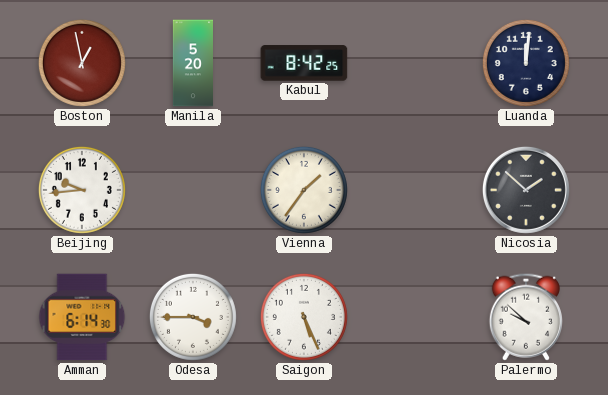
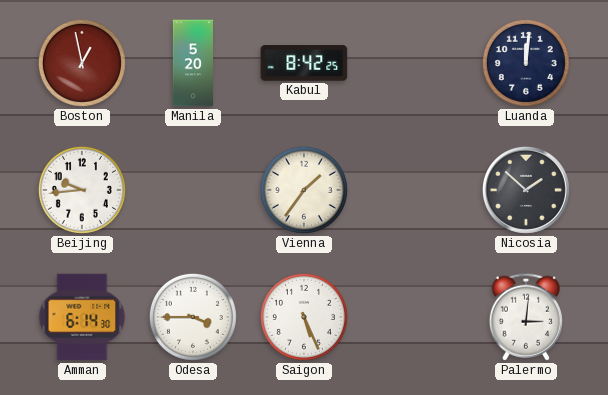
Palermo: 9:52 -> 3:01 (526, 317)
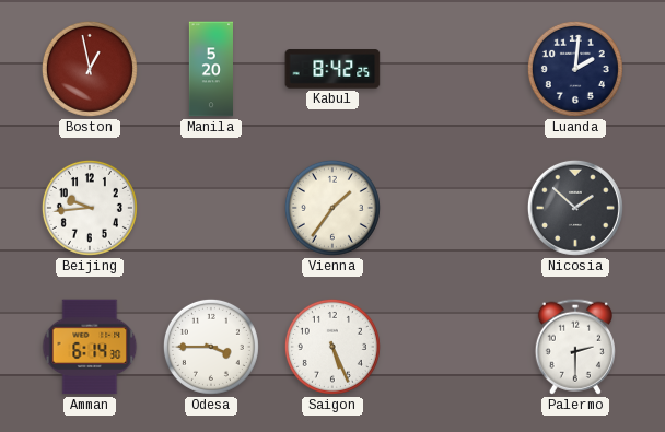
Luanda: 12:01 -> 2:01 (575, 69)
Palermo: 3:01 -> 2:30 (575, 347)
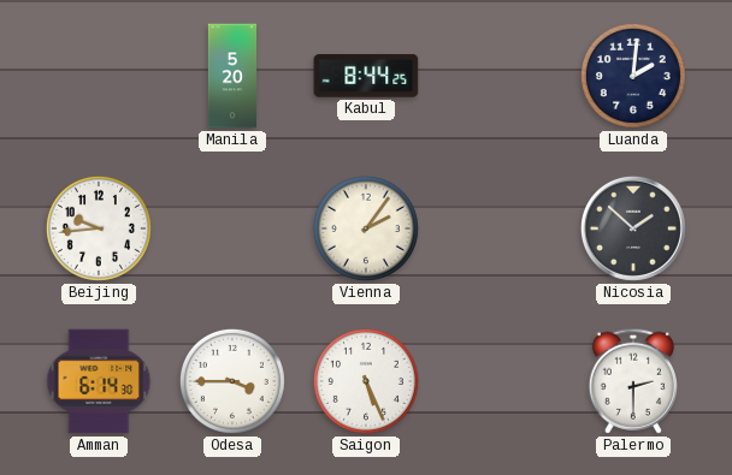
Boston: 12:58 -> none (90, 69)
Kabul: 8:42 -> 8:44 (366, 76)
Vienna: 1:36 -> 2:06 (366, 228)
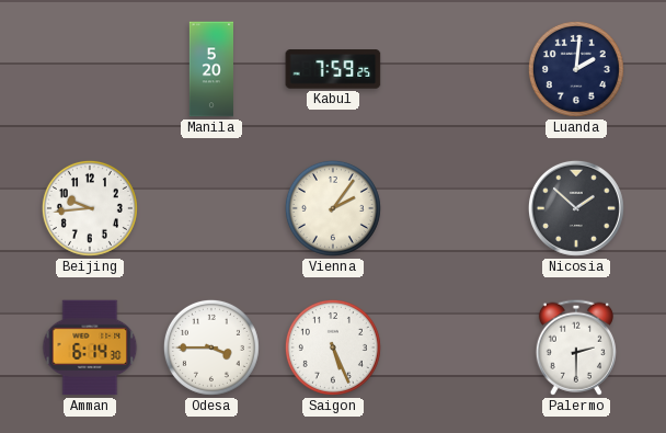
Kabul: 8:44 -> 7:59 (333, 69)
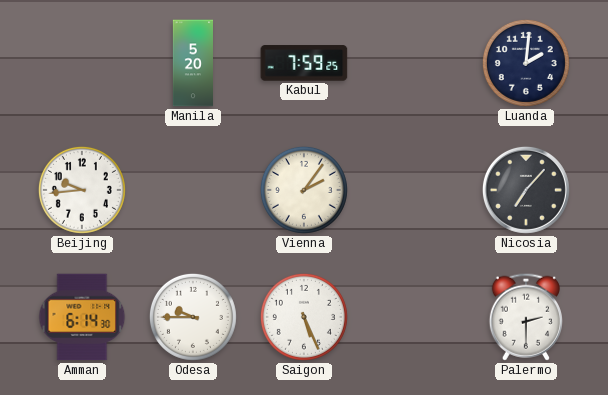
Nicosia: 1:52 -> 7:07 (526, 190)
Odesa: 3:45 -> 9:45 (193, 317)
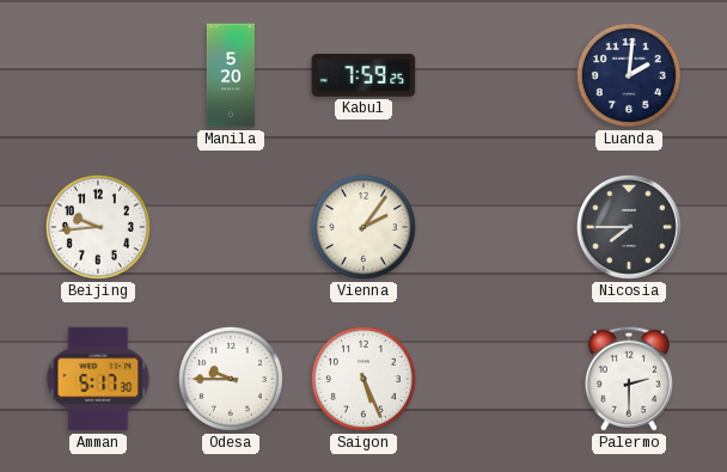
Nicosia: 7:07 -> 7:45 (629, 227)
Amman: 6:14 -> 5:17 (98, 379)
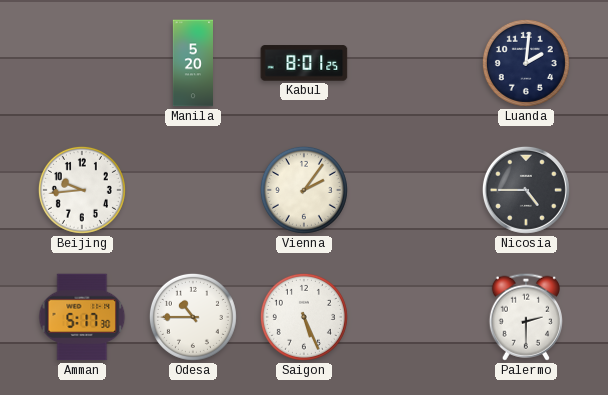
Kabul: 7:59 -> 8:01 (304, 63)
Nicosia: 7:45 -> 4:45 (526, 190)
Odesa: 9:45 -> 10:45 (193, 317)
